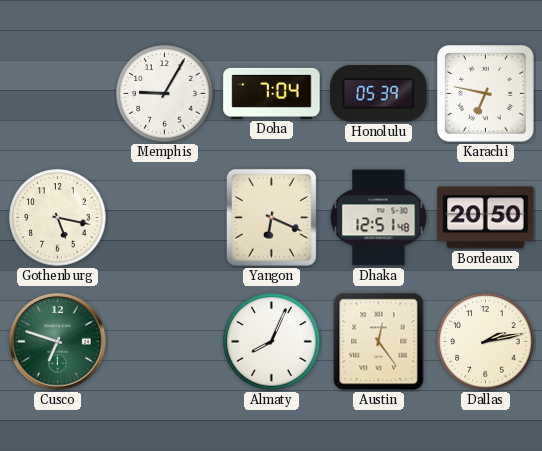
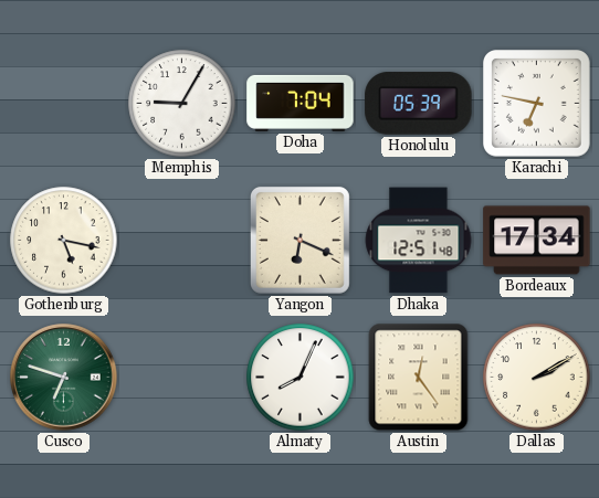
Bordeaux: 20:50 -> 17:34 (537, 241)
Dallas: 2:13 -> 2:10 (537, 378)
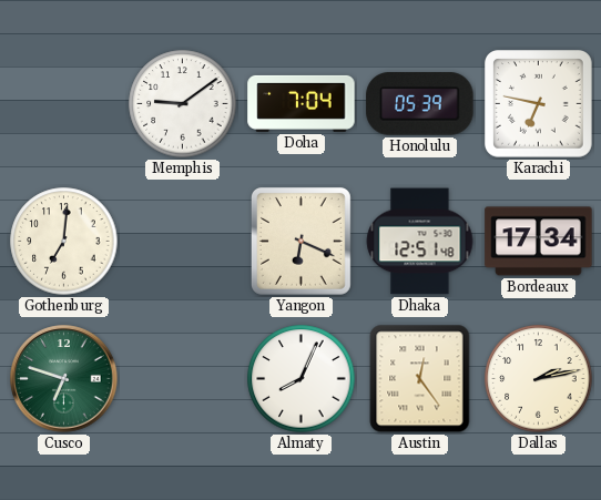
Memphis: 9:05 -> 9:09 (183, 104)
Gothenburg: 5:17 -> 7:01 (64, 242)
Dallas: 2:10 -> 2:13 (539, 379)
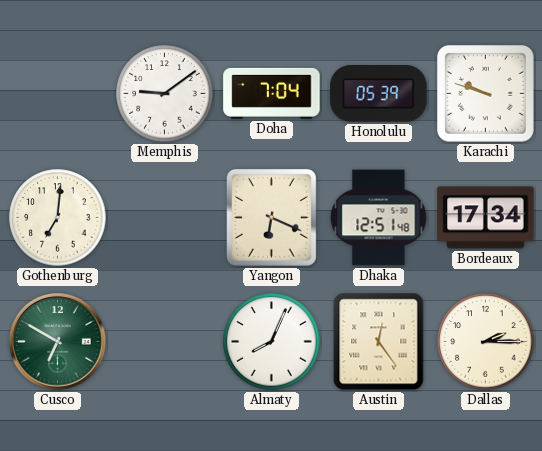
Karachi: 6:47 -> 9:48 (486, 94)
Cusco: 6:48 -> 6:50 (58, 342)
Dallas: 2:13 -> 2:15 (486, 342)
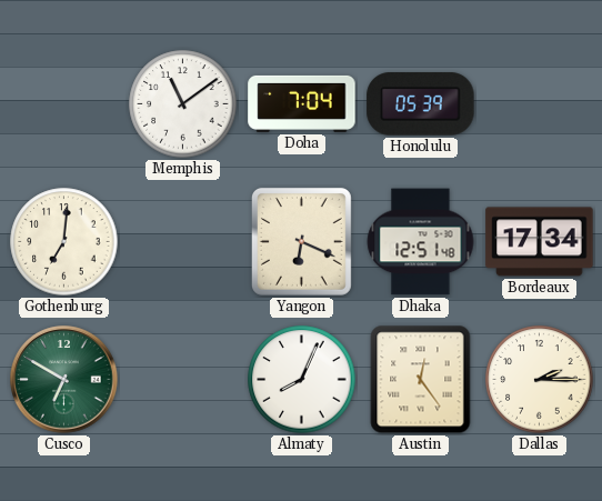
Memphis: 9:09 -> 11:09 (183, 104)
Karachi: 9:48 -> none (486, 94)
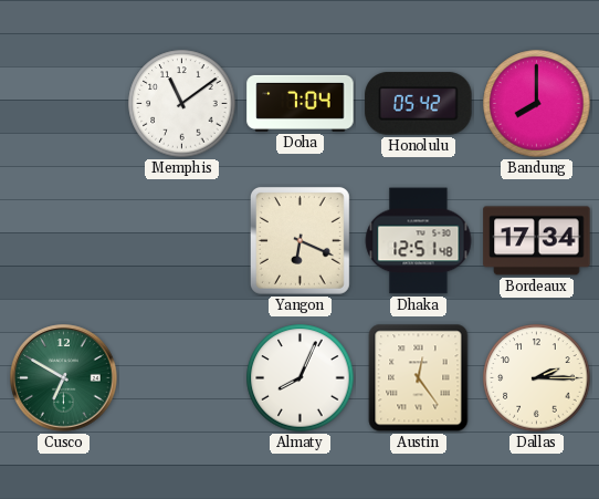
Honolulu: 05:39 -> 05:42 (419, 104)
Bandung: none -> 8:00 (537, 104)
Gothenburg: 7:01 -> none (64, 242)
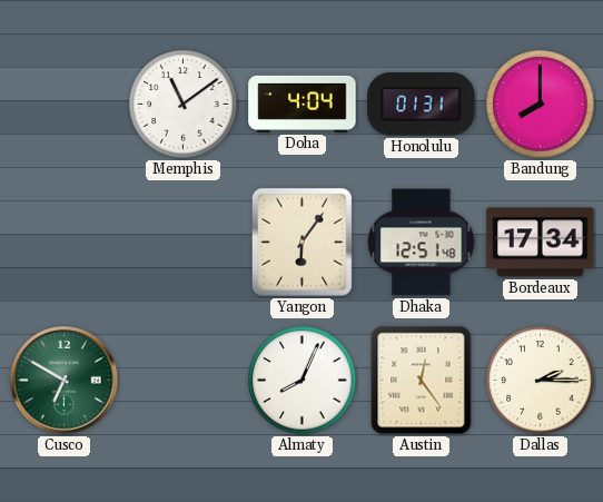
Doha: 7:04 -> 4:04 (303, 104)
Honolulu: 05:42 -> 01:31 (422, 105)
Yangon: 6:19 -> 6:06 (301, 242)
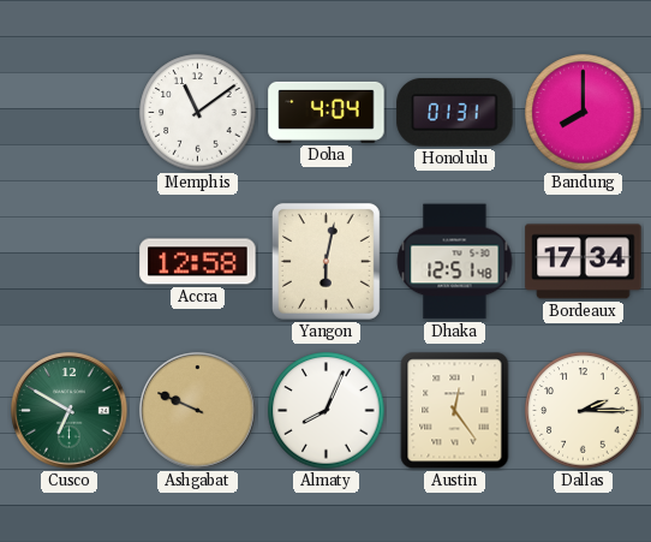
Accra: none -> 12:58 (198, 262)
Yangon: 6:06 -> 6:02 (325, 261)
Ashgabat: none -> 9:49 (198, 411)
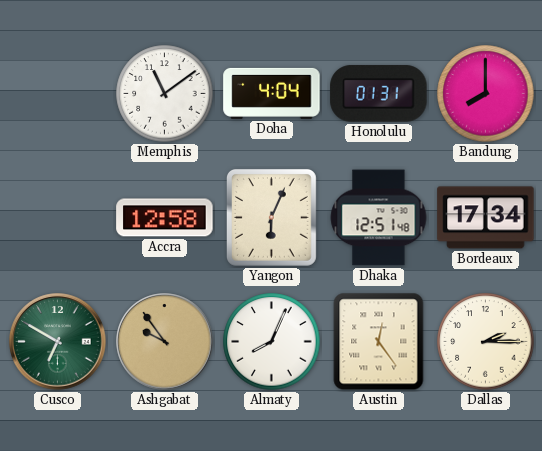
Yangon: 6:02 -> 6:04 (271, 217)
Ashgabat: 9:49 -> 9:54 (165, 342)
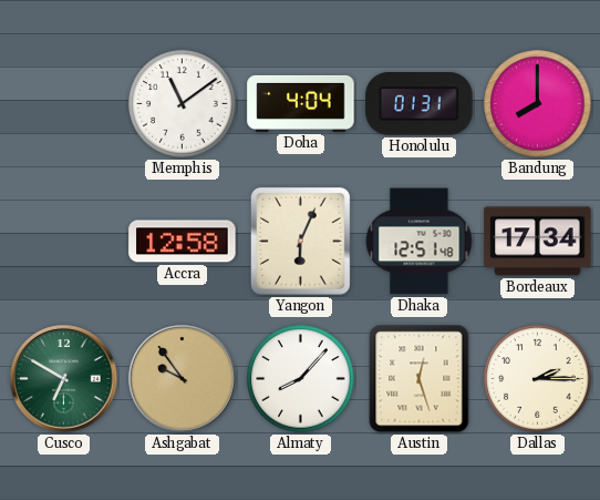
Almaty: 8:04 -> 8:07 (301, 379)
Austin: 12:24 -> 12:27 (420, 379)
